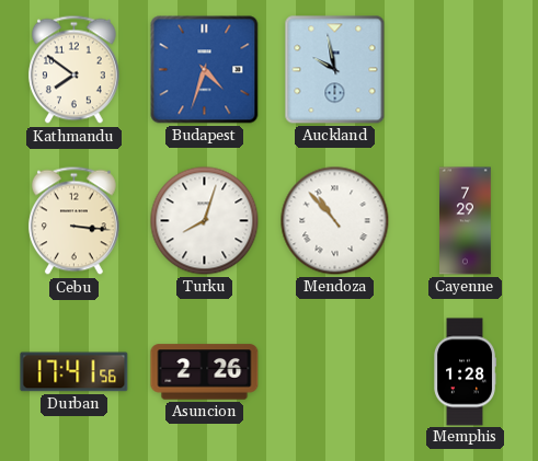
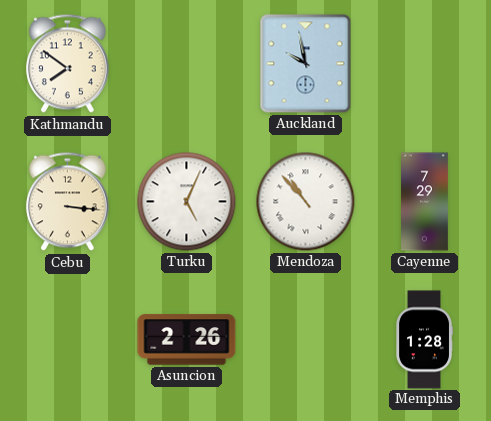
Budapest: 4:33 -> none (205, 70)
Turku: 8:03 -> 5:04 (187, 202)
Durban: 17:41 -> none (75, 372)
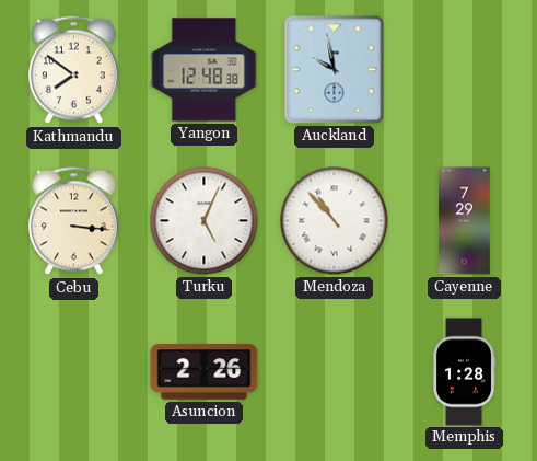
Yangon: none -> 12:48 (205, 70)
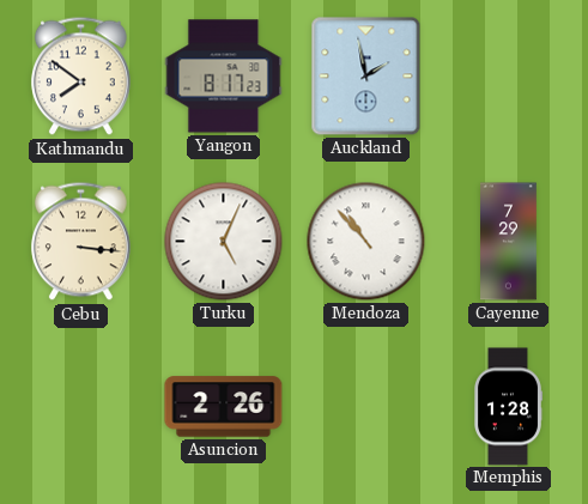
Yangon: 12:48 -> 8:17 (224, 77)
Auckland: 9:58 -> 1:58 (366, 77)
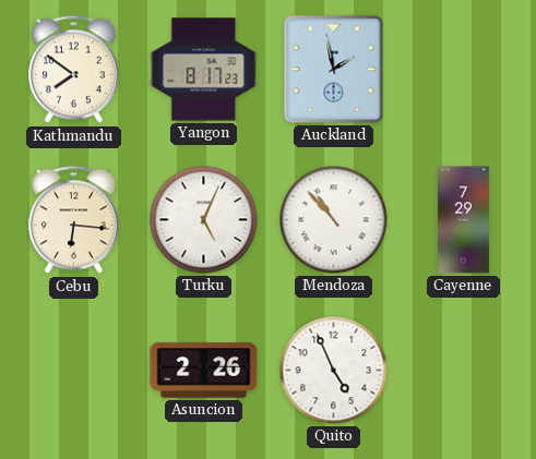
Cebu: 3:16 -> 6:16 (73, 220)
Quito: none -> 4:56 (334, 371)
Memphis: 1:28 -> none (508, 407)
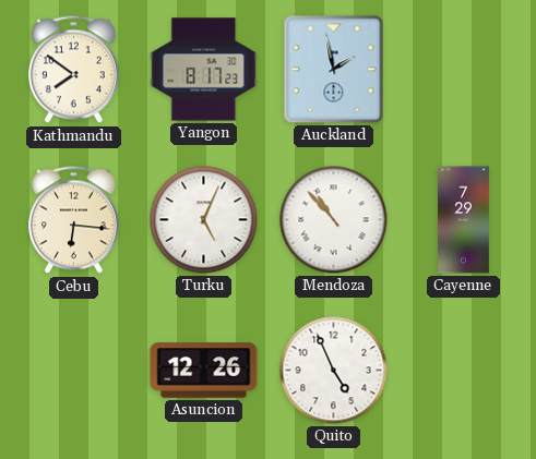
Asuncion: 2:26 -> 12:26 (204, 371)
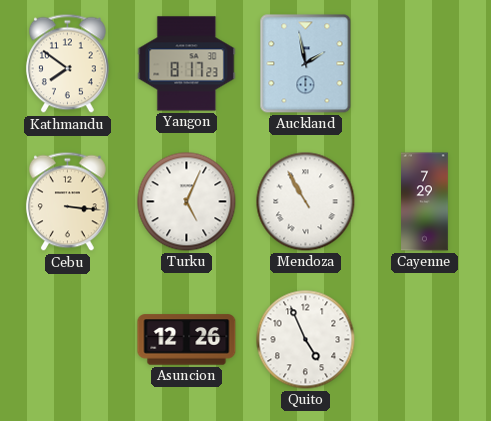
Cebu: 6:16 -> 3:16 (67, 202)
Mendoza: 10:53 -> 10:55 (306, 202)
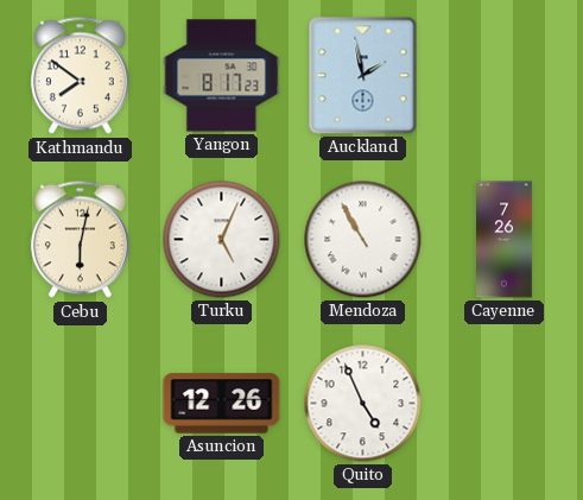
Cebu: 3:16 -> 6:02 (80, 240)
Cayenne: 7:29 -> 7:26 (505, 240)
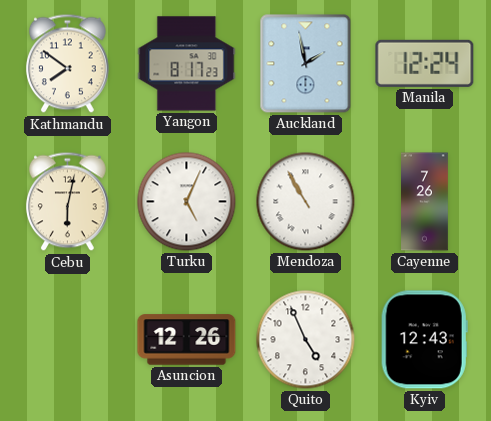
Manila: none -> 12:24 (425, 63)
Kyiv: none -> 12:43 (424, 340)
